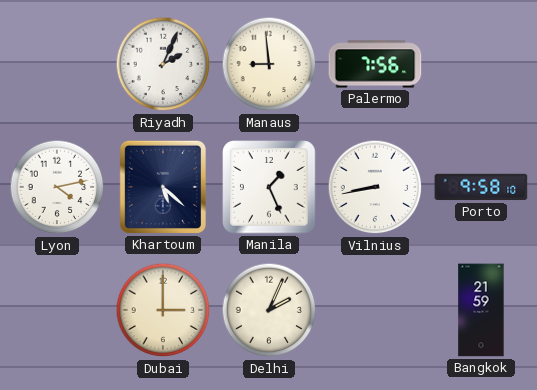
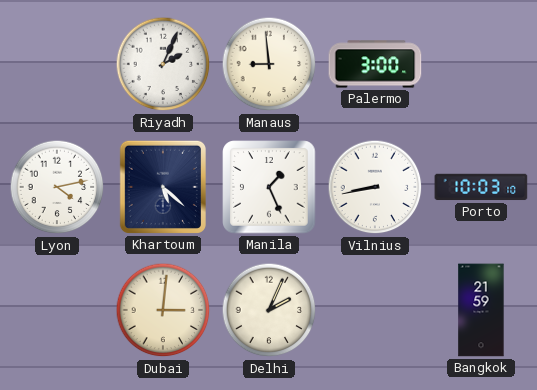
Palermo: 7:56 -> 3:00 (375, 64)
Porto: 9:58 -> 10:03 (481, 187)
Dubai: 3:00 -> 3:01 (163, 310)
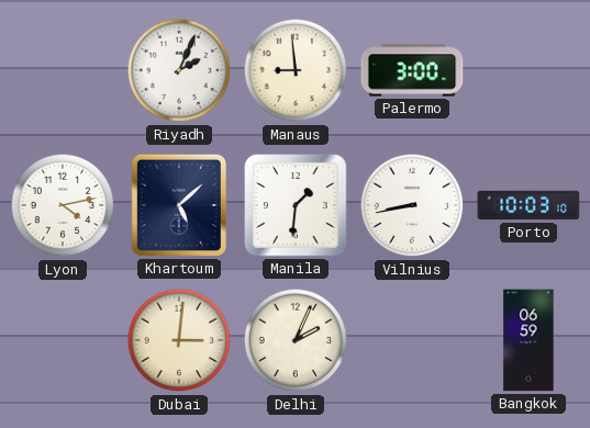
Khartoum: 5:22 -> 5:08 (179, 205)
Manila: 1:26 -> 1:31 (296, 205)
Bangkok: 21:59 -> 06:59 (528, 340)
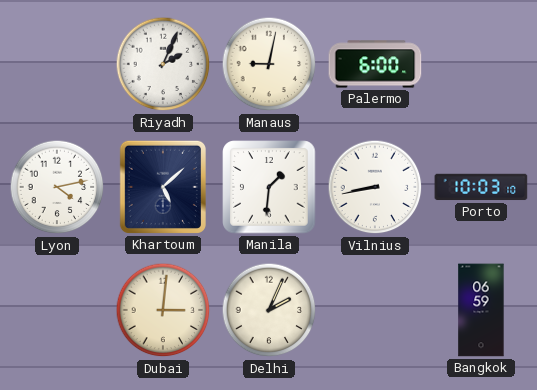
Manaus: 8:59 -> 9:02 (269, 64)
Palermo: 3:00 -> 6:00 (375, 64)
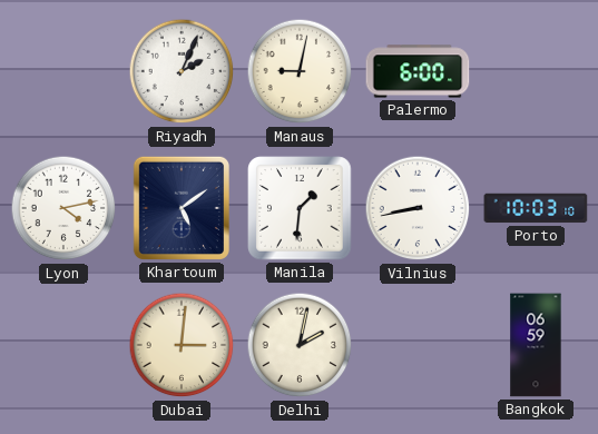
Khartoum: 5:08 -> 5:09 (182, 208)
Delhi: 2:04 -> 2:02 (300, 345)
